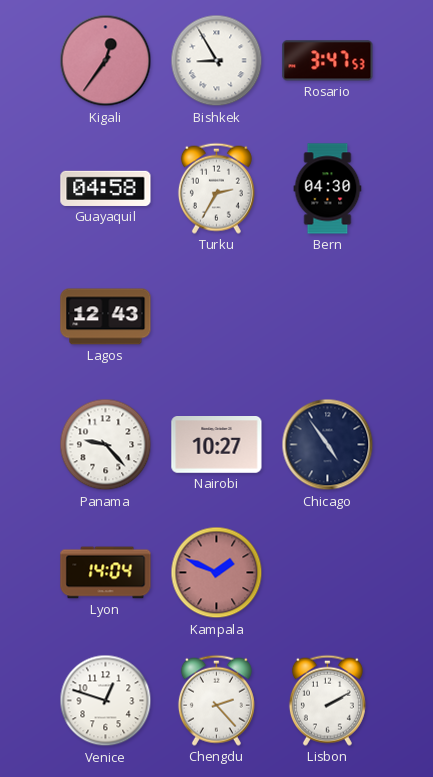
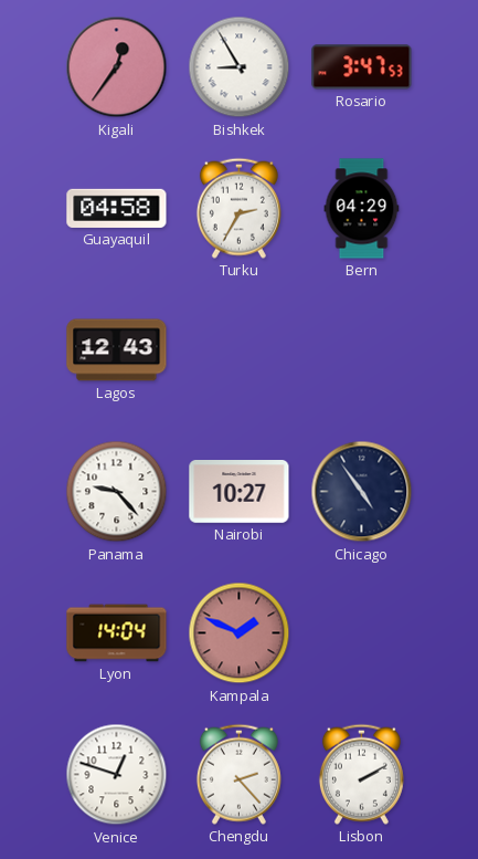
Bern: 04:30 -> 04:29 (362, 209)
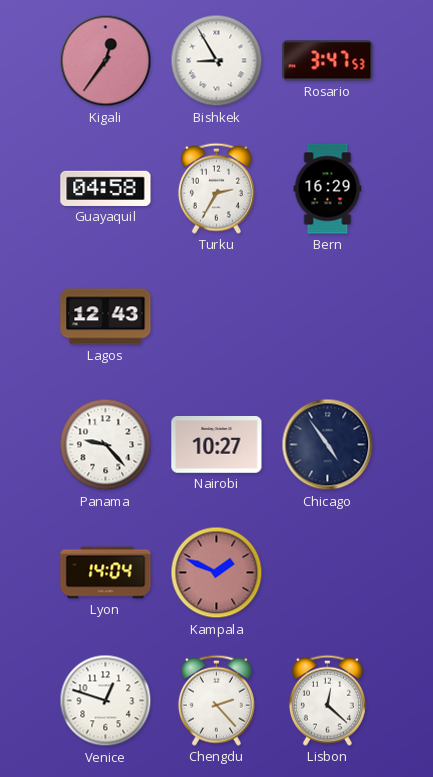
Bern: 04:29 -> 16:29 (328, 189)
Lisbon: 2:10 -> 12:22 (327, 700)
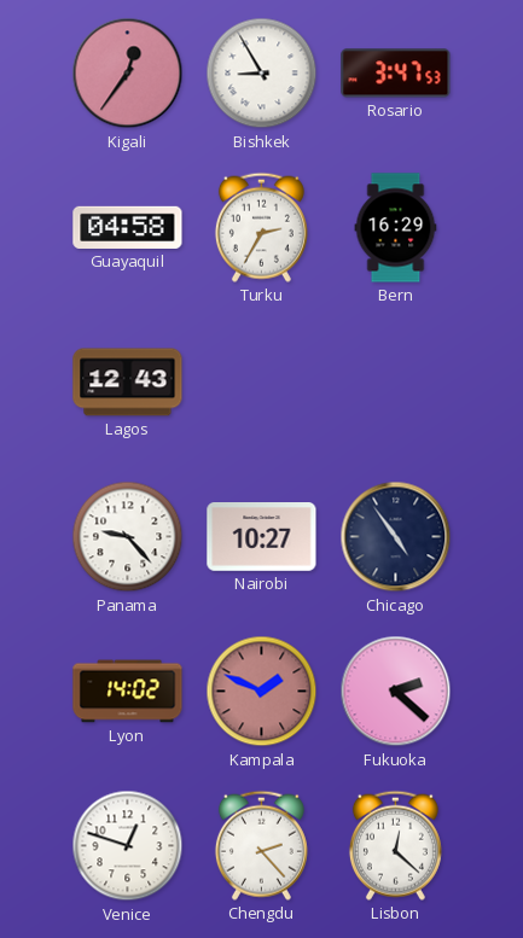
Lyon: 14:04 -> 14:02 (128, 692)
Fukuoka: none -> 2:22 (396, 692)
